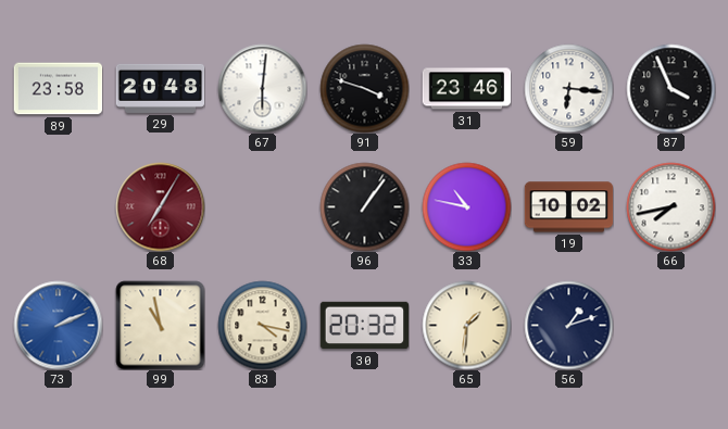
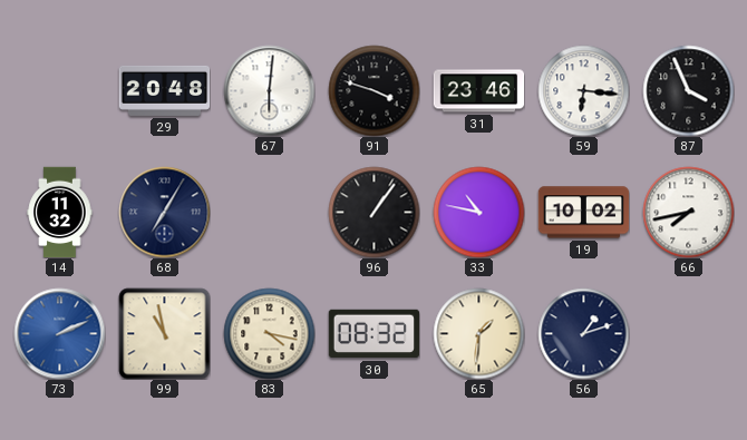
89: 23:58 -> none (58, 89)
14: none -> 11:32 (60, 212)
68 dial: burgundy -> navy (164, 212)
30: 20:32 -> 08:32 (373, 334)
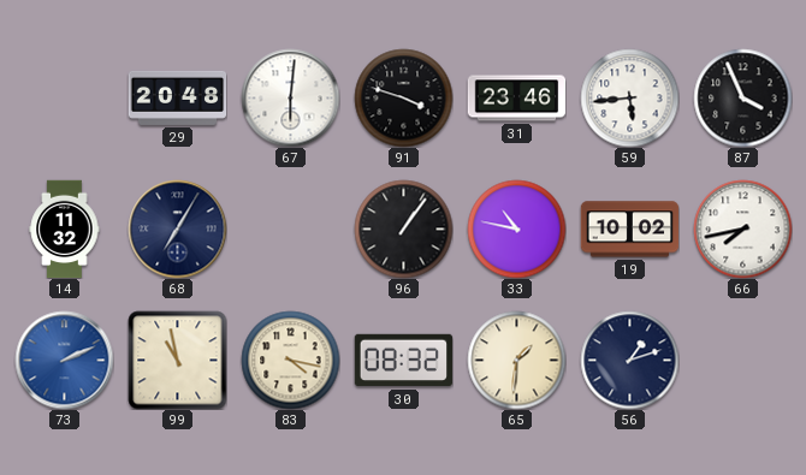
59: 6:16 -> 5:44 (629, 97)
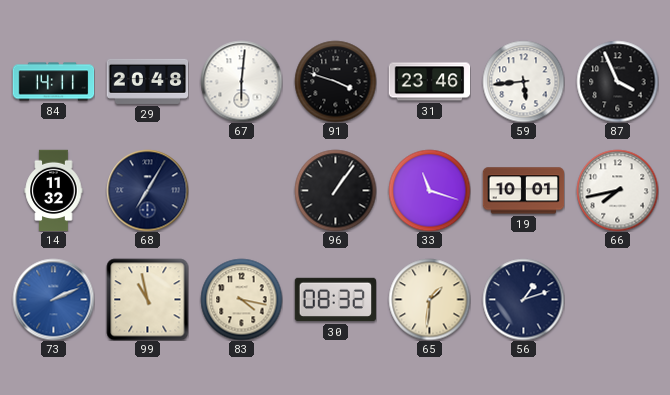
84: none -> 14:11 (53, 82)
33: 10:47 -> 11:18 (429, 190)
19: 10:02 -> 10:01 (523, 191)
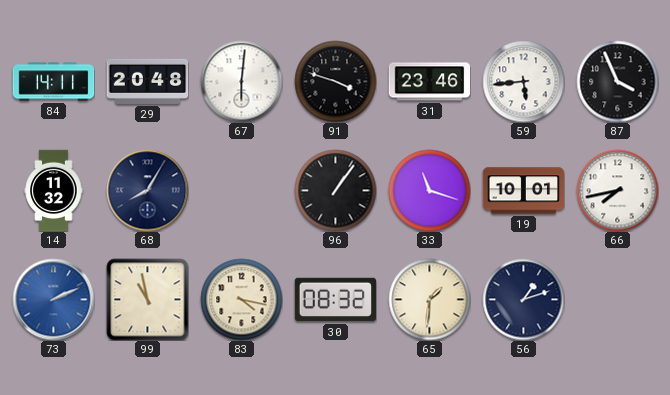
68: 7:05 -> 8:05 (147, 190)
